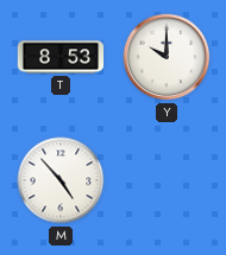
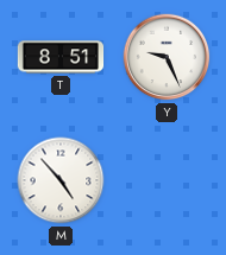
T: 8:53 -> 8:51 (61, 57)
Y: 10:00 -> 9:26 (167, 57)
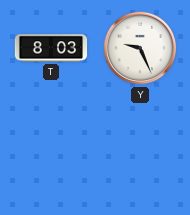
T: 8:51 -> 8:03 (51, 48)
M: 4:53 -> none (61, 180)
